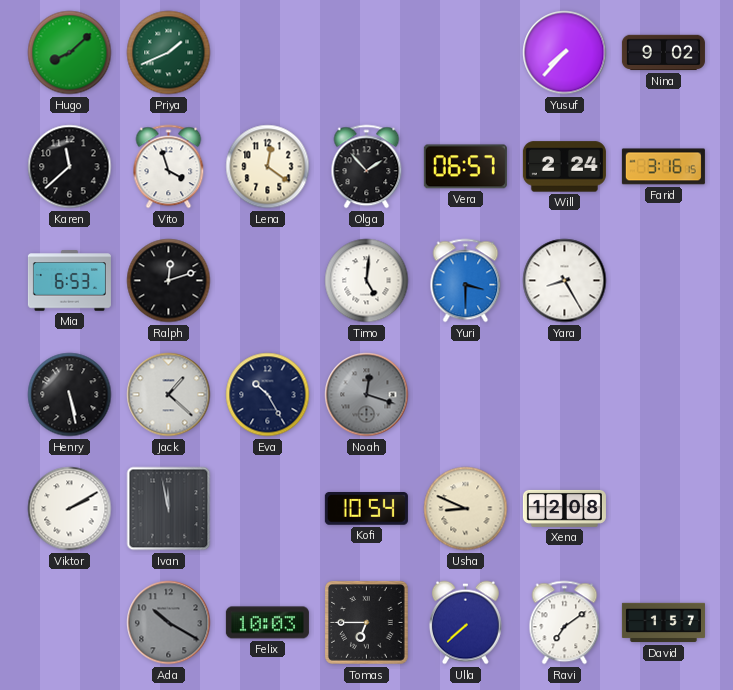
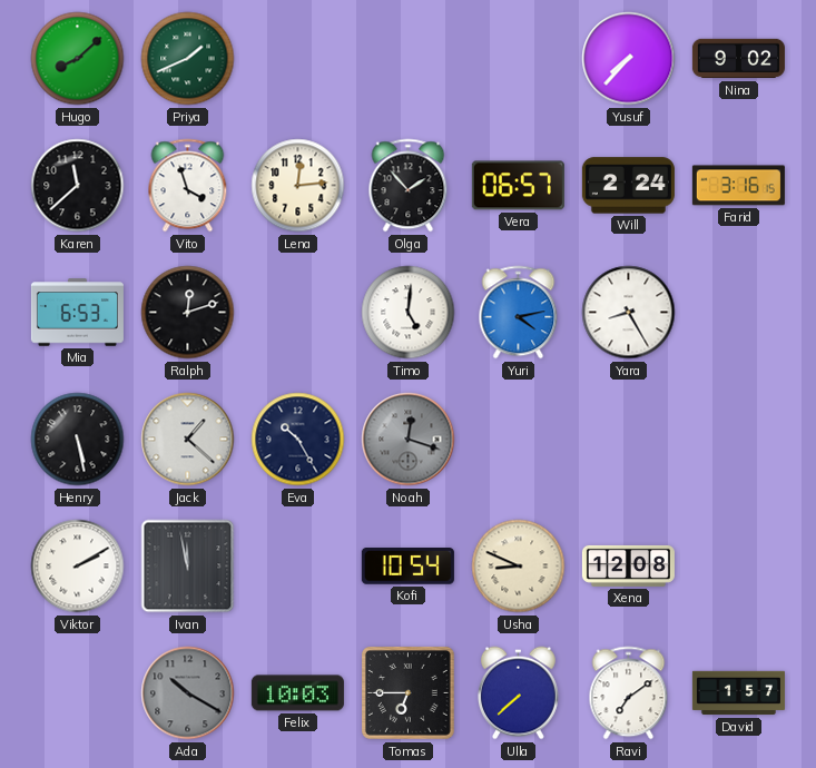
Lena: 12:21 -> 12:14 (298, 186)
Yuri: 3:30 -> 4:13 (519, 313)
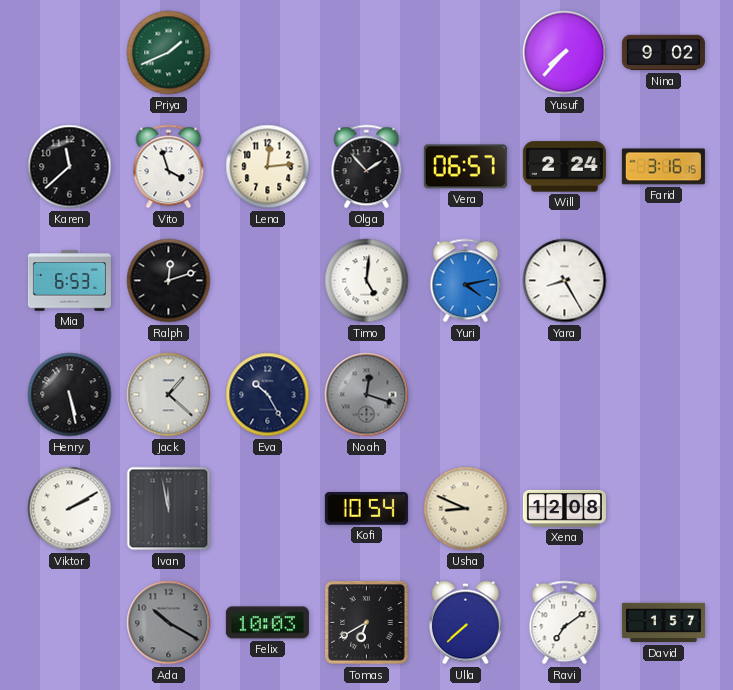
Hugo: 8:08 -> none (78, 59)
Tomas: 6:45 -> 6:40 (367, 623)
